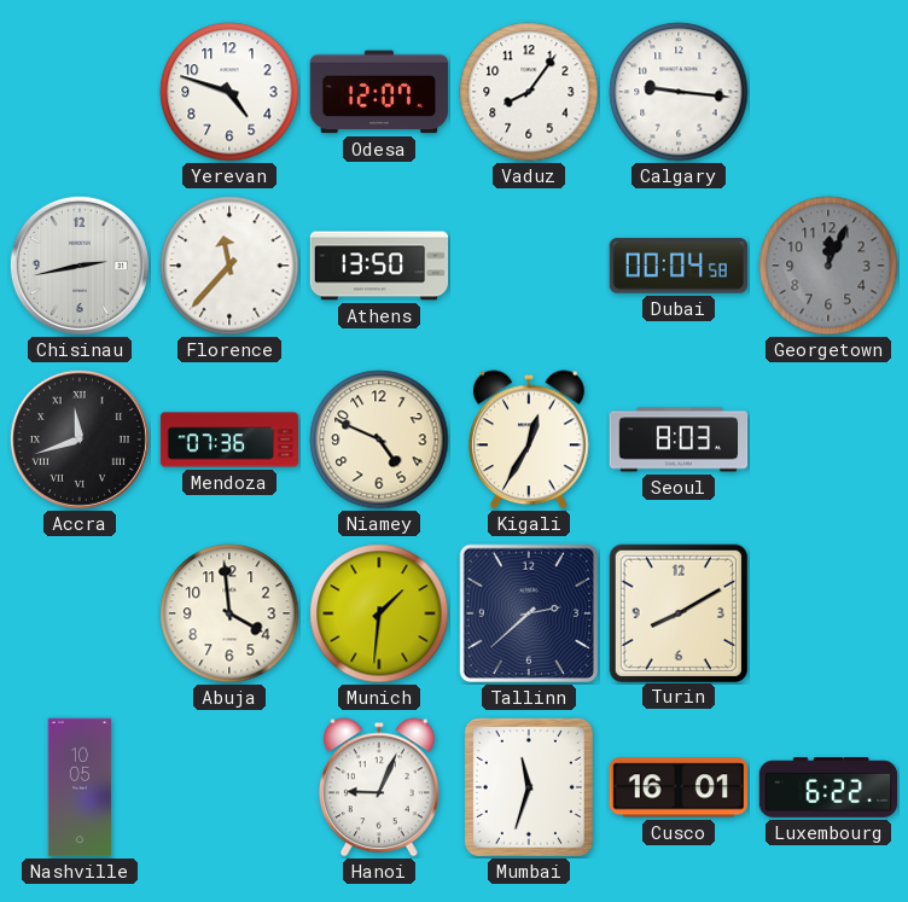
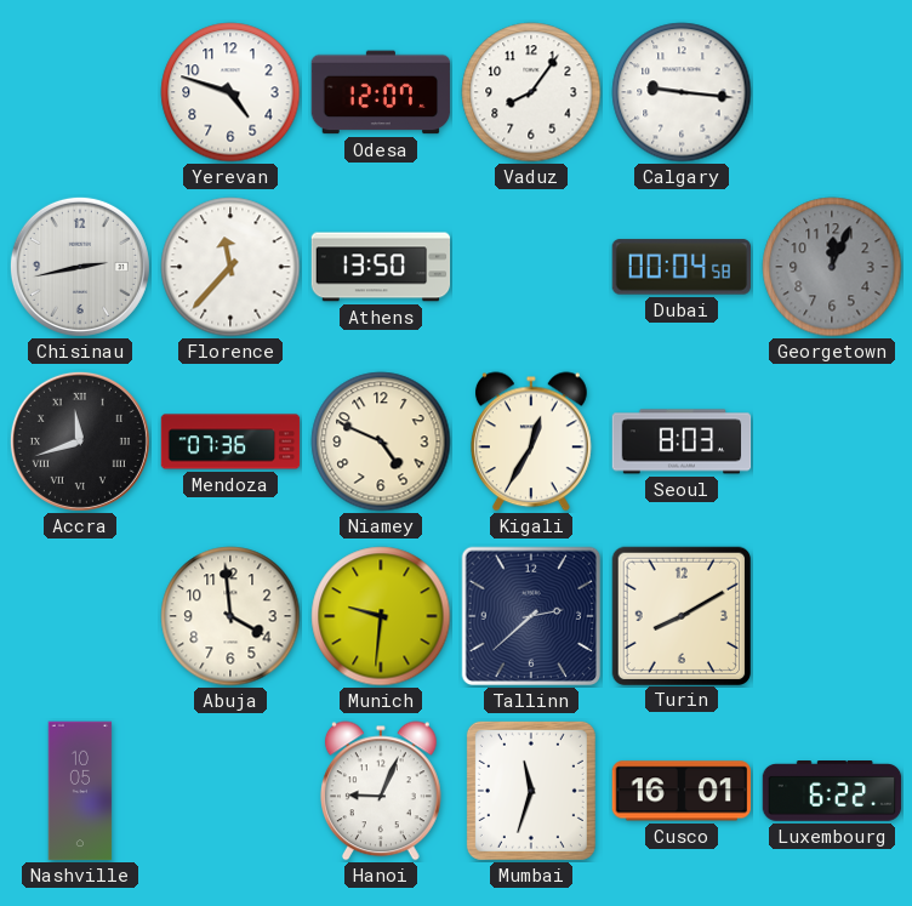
Munich: 1:31 -> 9:31 (381, 616)
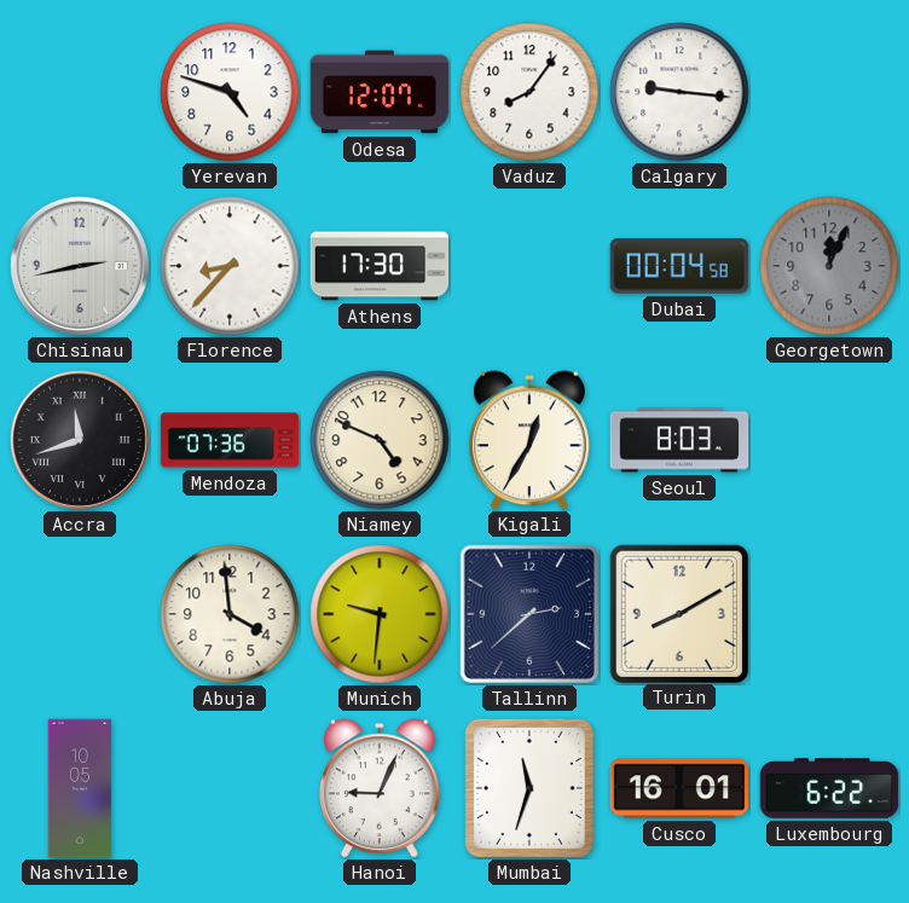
Florence: 11:37 -> 8:37 (230, 266)
Athens: 13:50 -> 17:30 (380, 266)
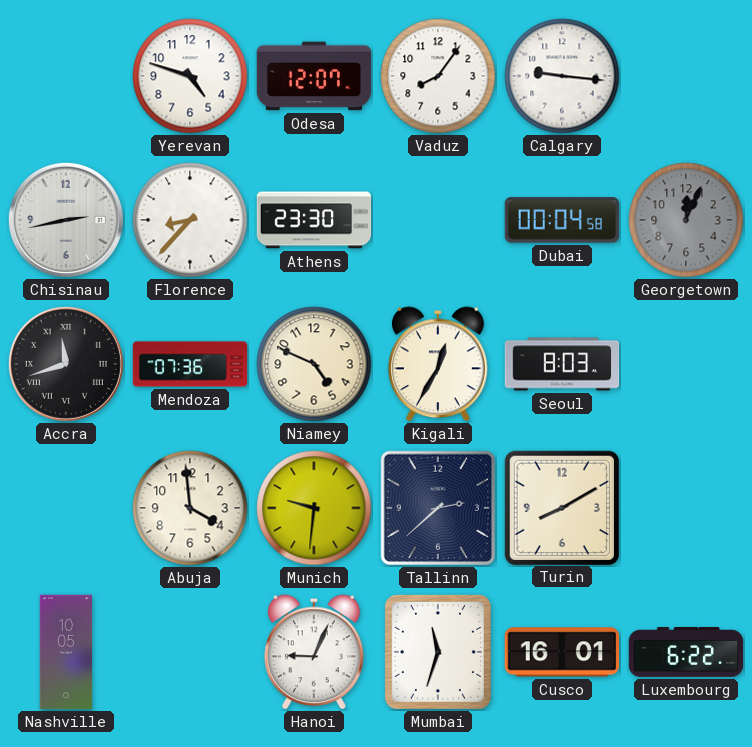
Athens: 17:30 -> 23:30 (314, 220)
